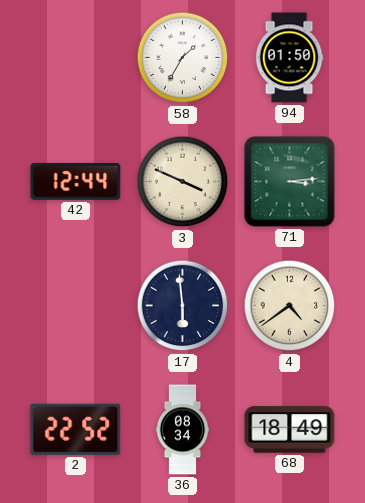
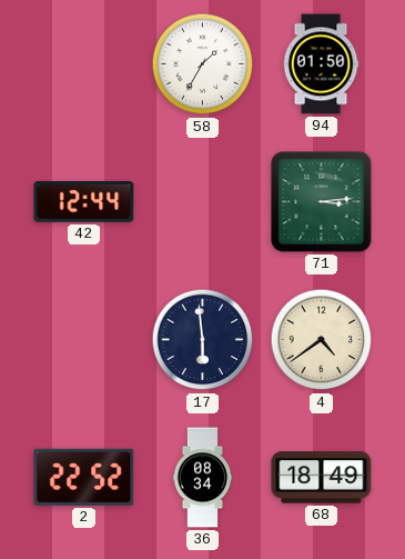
3: 3:49 -> none (183, 182)
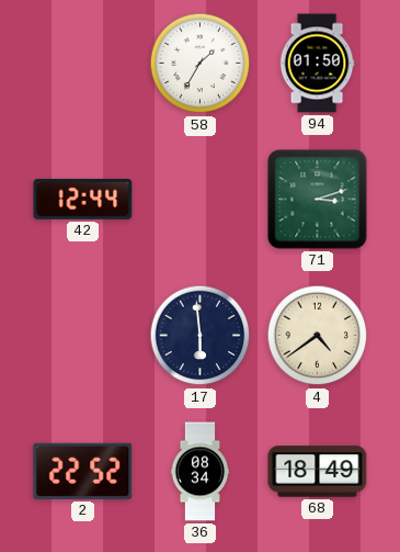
71: 3:14 -> 3:12 (318, 200)
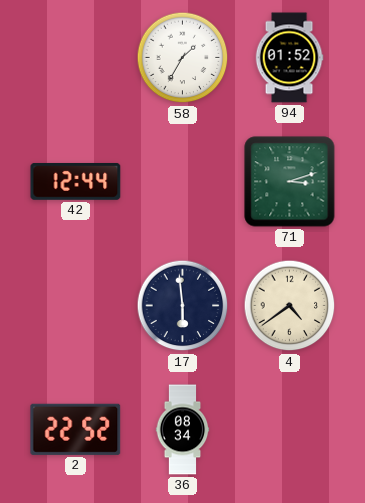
94: 01:50 -> 01:52 (289, 58)
68: 18:49 -> none (318, 472)
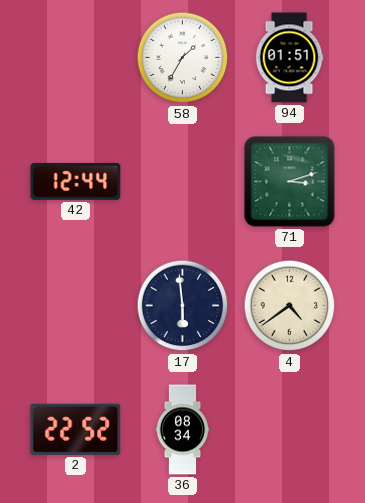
94: 01:52 -> 01:51 (289, 58)
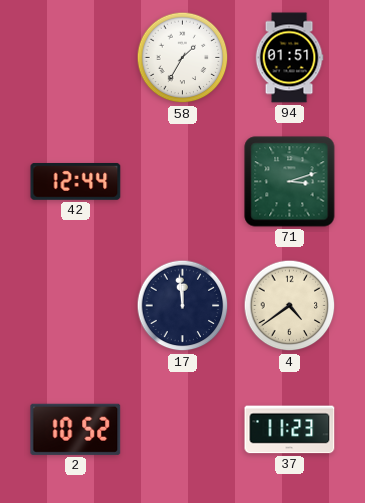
17: 5:59 -> 11:59 (183, 306)
2: 22:52 -> 10:52 (76, 429)
36: 08:34 -> none (183, 430)
37: none -> 11:23 (290, 430)
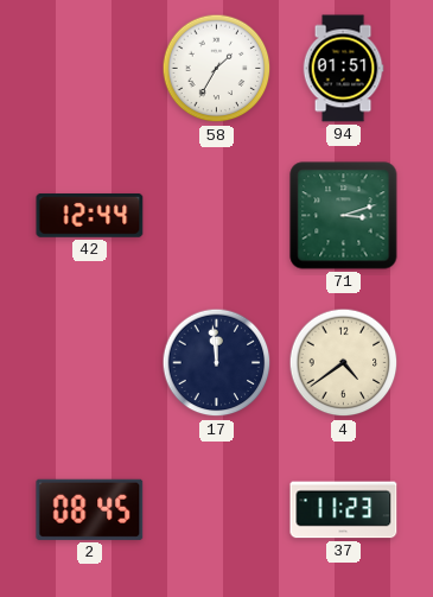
2: 10:52 -> 08:45 (90, 509)
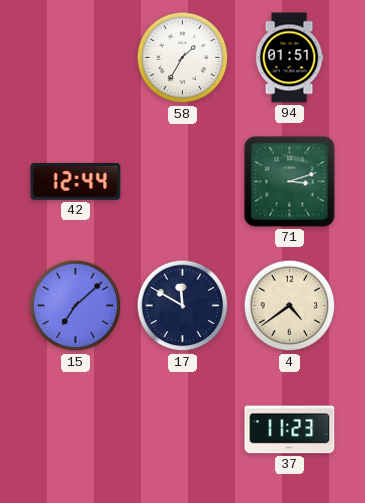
15: none -> 7:08 (76, 306)
17: 11:59 -> 11:50 (183, 306)
2: 08:45 -> none (90, 509)
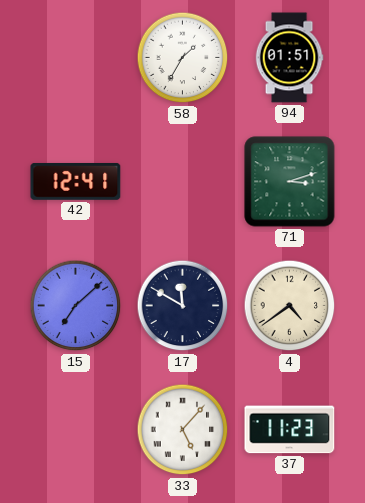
42: 12:44 -> 12:41 (76, 181)
33: none -> 5:07 (183, 430)
